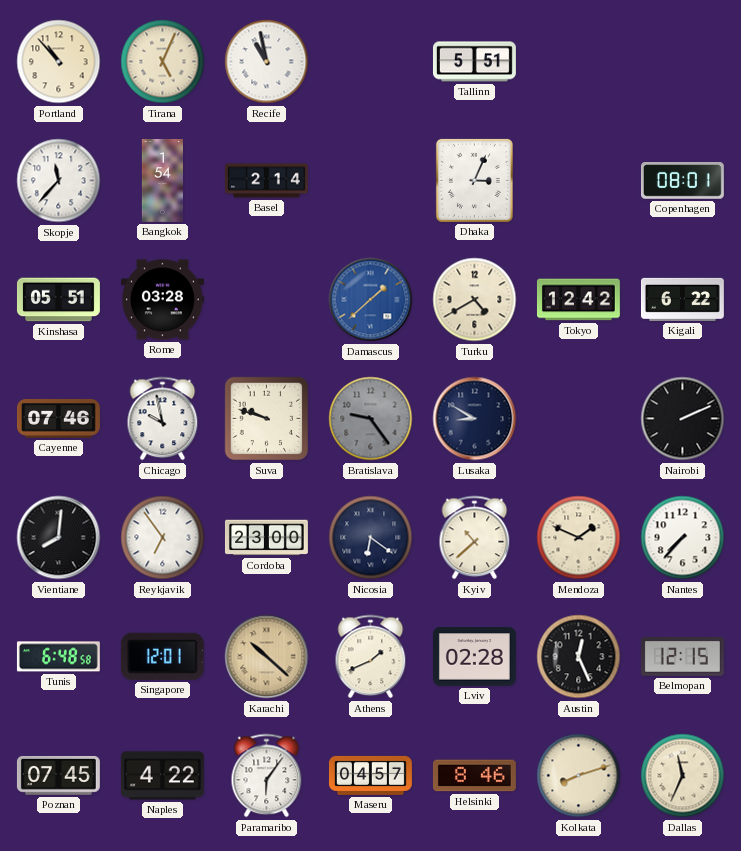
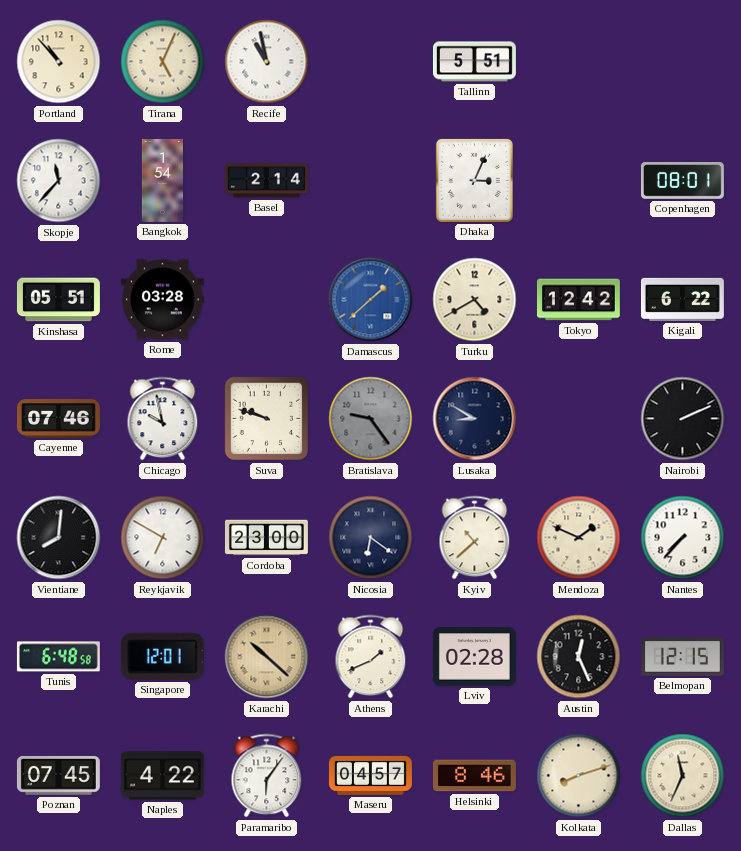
Reykjavik: 6:54 -> 6:50 (163, 538)
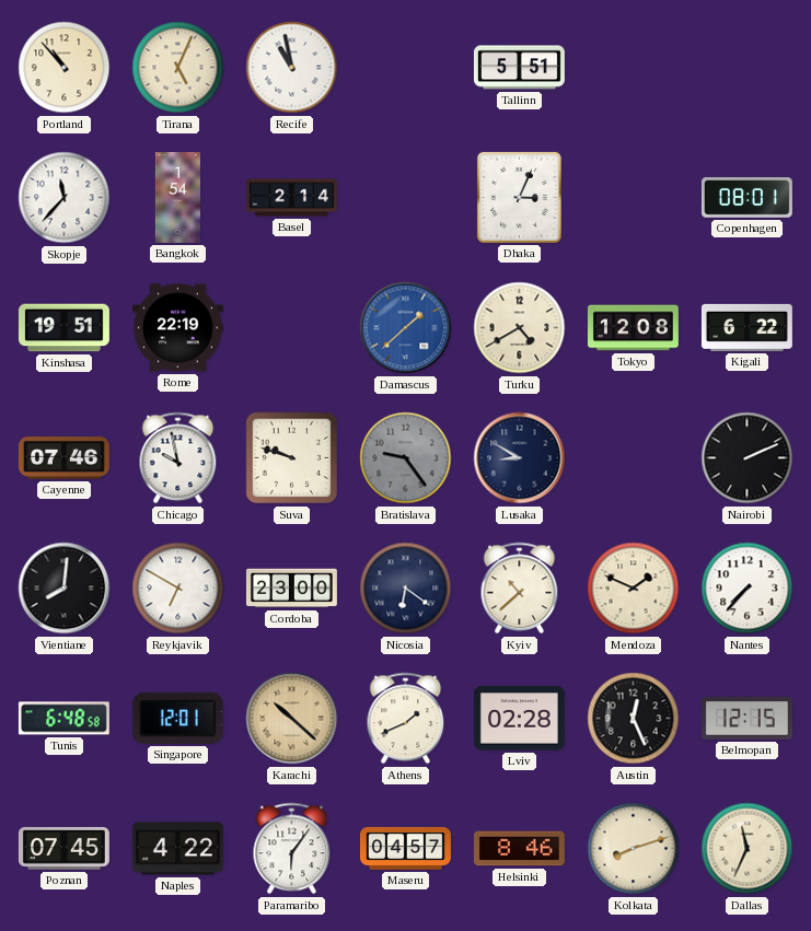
Kinshasa: 05:51 -> 19:51 (63, 328)
Rome: 03:28 -> 22:19 (177, 328)
Tokyo: 12:42 -> 12:08 (633, 328)
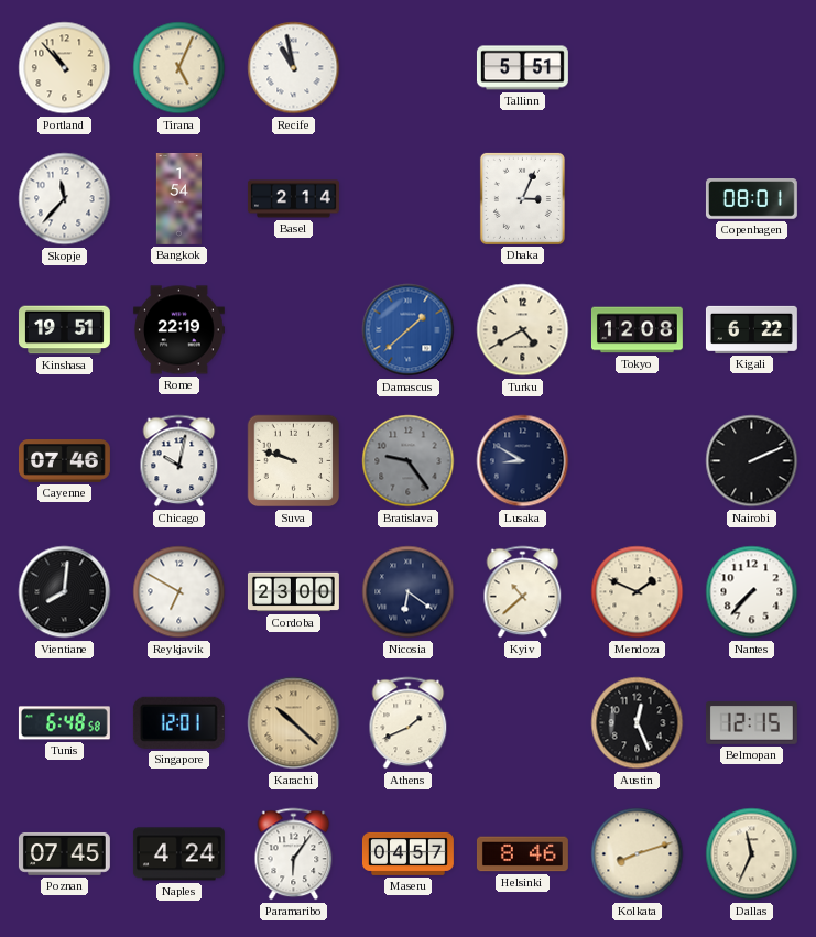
Chicago: 9:58 -> 10:02 (179, 461)
Lviv: 02:28 -> none (519, 719)
Naples: 4:22 -> 4:24 (178, 854)
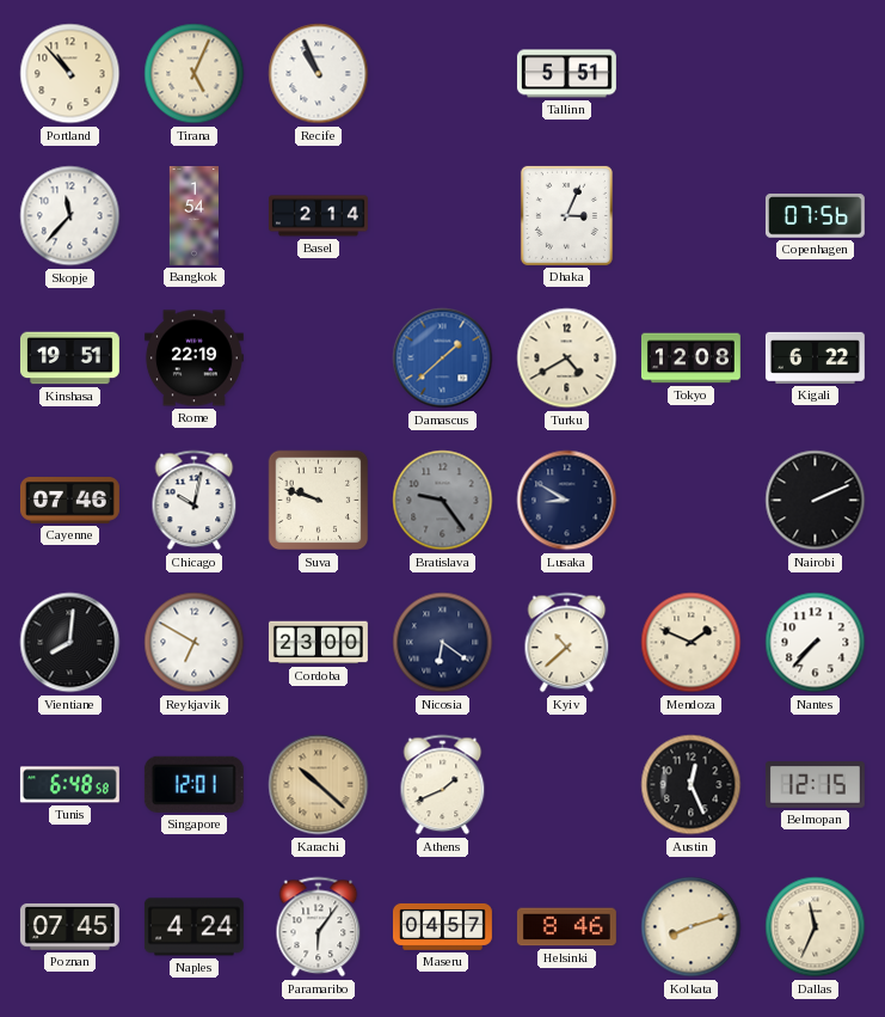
Recife: 10:58 -> 10:56 (319, 74)
Copenhagen: 08:01 -> 07:56 (815, 216)
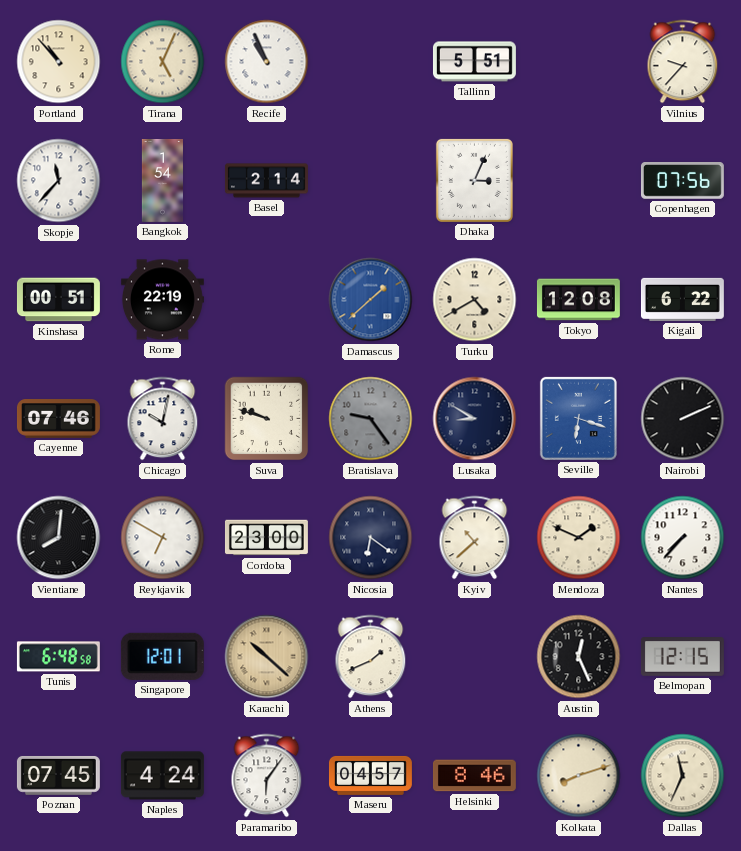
Vilnius: none -> 9:37 (683, 62)
Kinshasa: 19:51 -> 00:51 (58, 300)
Seville: none -> 6:18 (578, 418)
